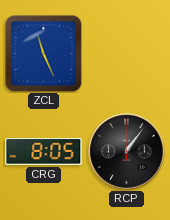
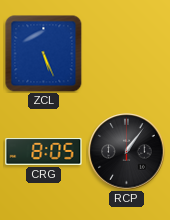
ZCL: 11:26 -> 5:26 (43, 53)
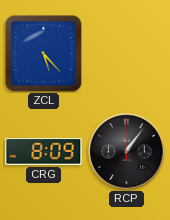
ZCL: 5:26 -> 5:23 (43, 53)
CRG: 8:05 -> 8:09 (44, 152)
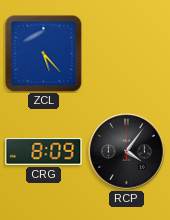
RCP: 1:06 -> 4:06 (127, 152)
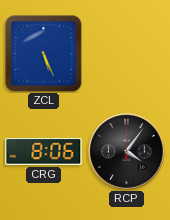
ZCL: 5:23 -> 5:26 (43, 53)
CRG: 8:09 -> 8:06 (44, 152)
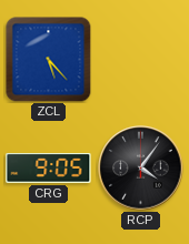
ZCL: 5:26 -> 5:23 (48, 59)
CRG: 8:06 -> 9:05 (49, 169)
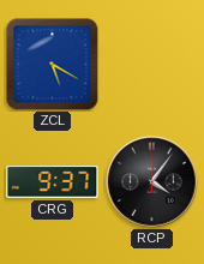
ZCL: 5:23 -> 5:20 (52, 64)
CRG: 9:05 -> 9:37 (53, 182)
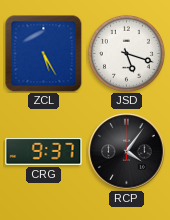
ZCL: 5:20 -> 5:25 (43, 53)
JSD: none -> 5:18 (126, 53)
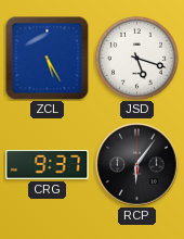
RCP: 4:06 -> 6:06 (137, 165)
